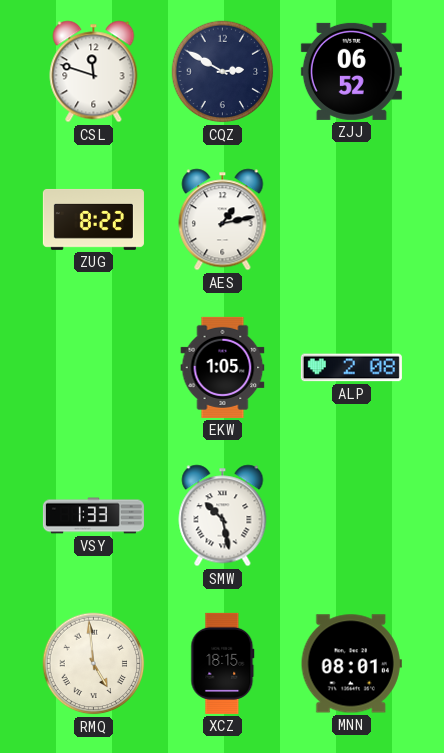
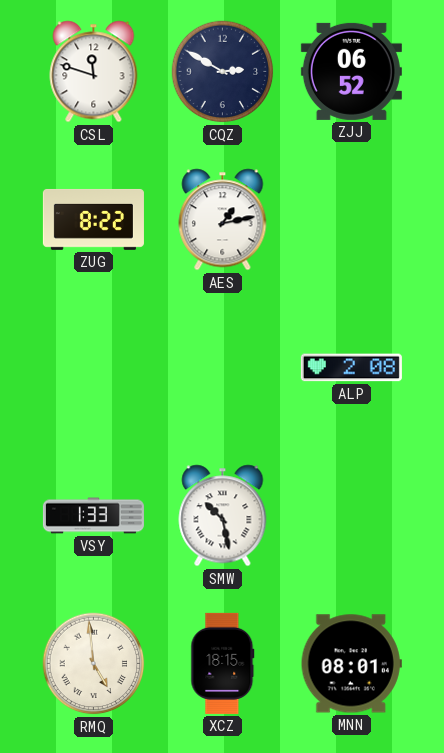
EKW: 1:05 -> none (223, 367)
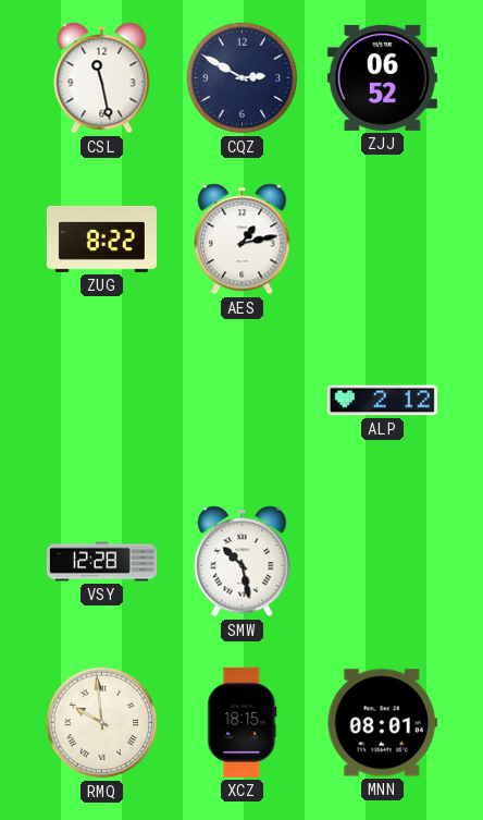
CSL: 11:48 -> 11:28 (102, 78)
ALP: 2:08 -> 2:12 (382, 401)
VSY: 1:33 -> 12:28 (101, 562)
RMQ: 4:59 -> 9:59 (102, 723)
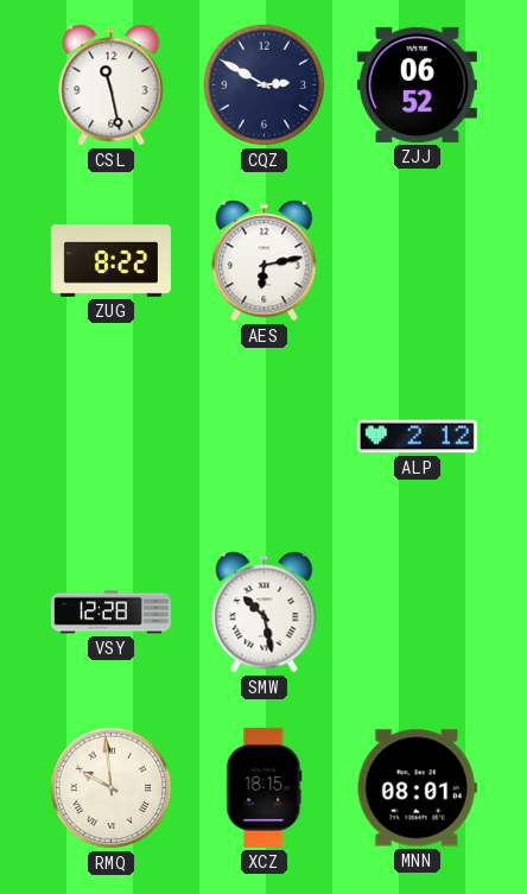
AES: 1:13 -> 6:13 (265, 261)
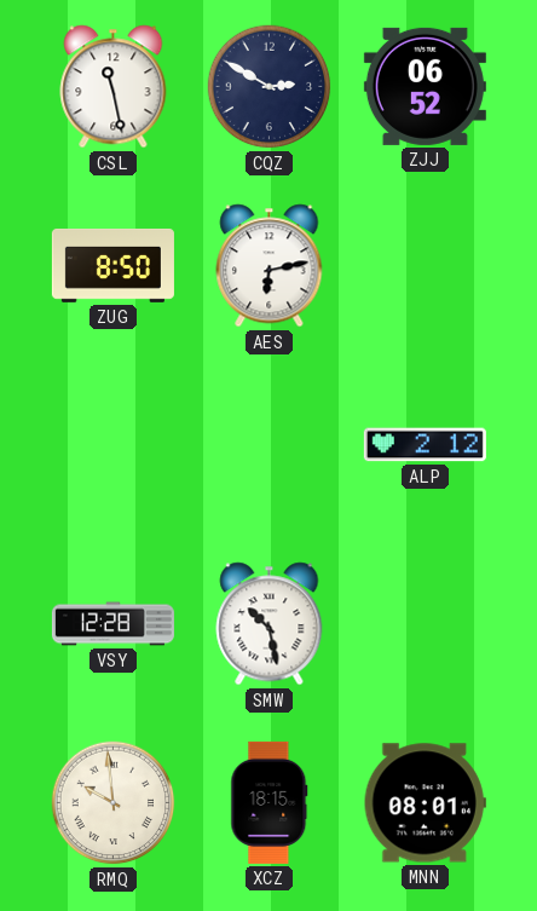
ZUG: 8:22 -> 8:50 (112, 265)
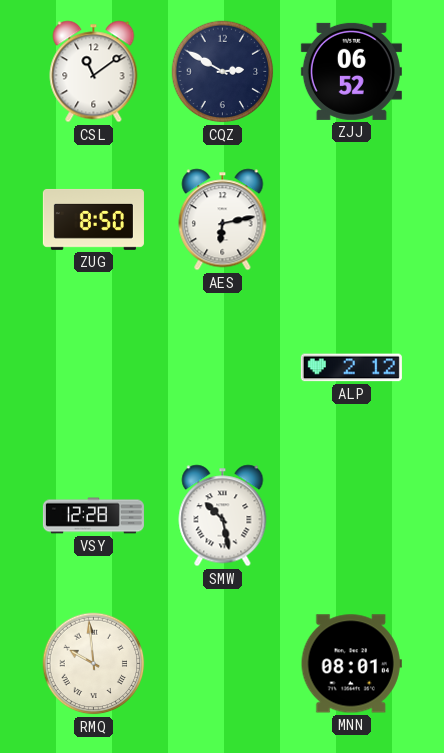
CSL: 11:28 -> 11:09 (94, 72)
XCZ: 18:15 -> none (270, 802)
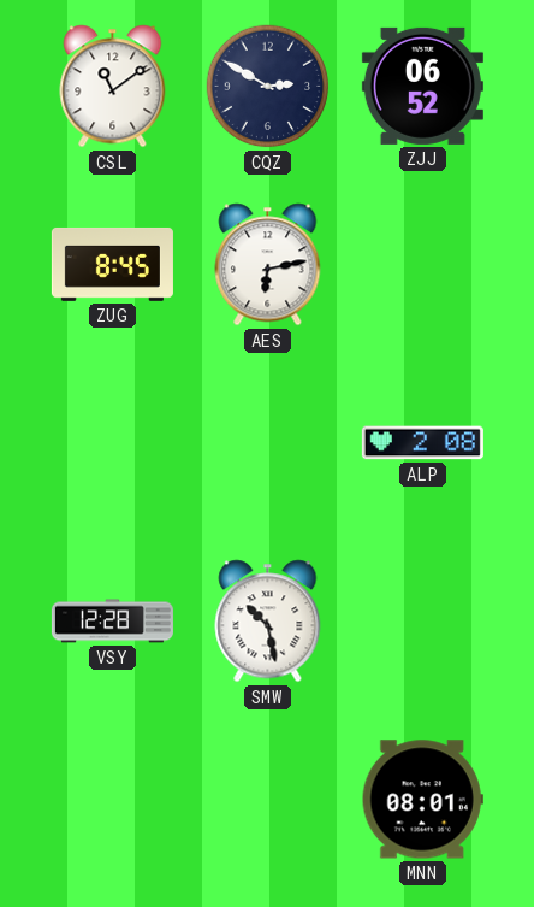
ZUG: 8:50 -> 8:45 (112, 264)
ALP: 2:12 -> 2:08 (422, 443)
RMQ: 9:59 -> none (94, 664)
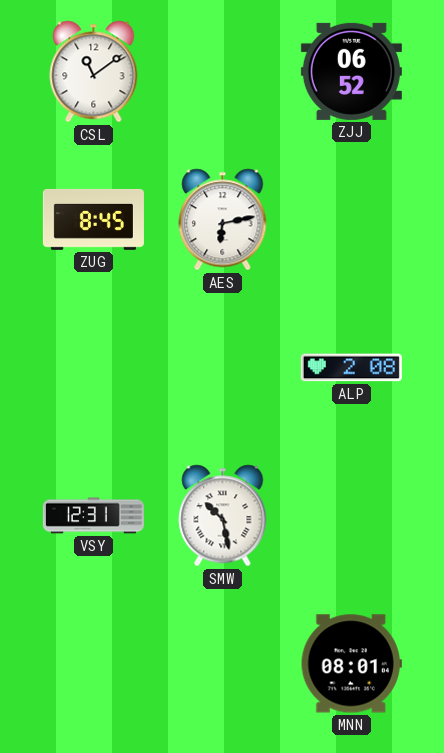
CQZ: 2:50 -> none (268, 87)
VSY: 12:28 -> 12:31 (93, 516)
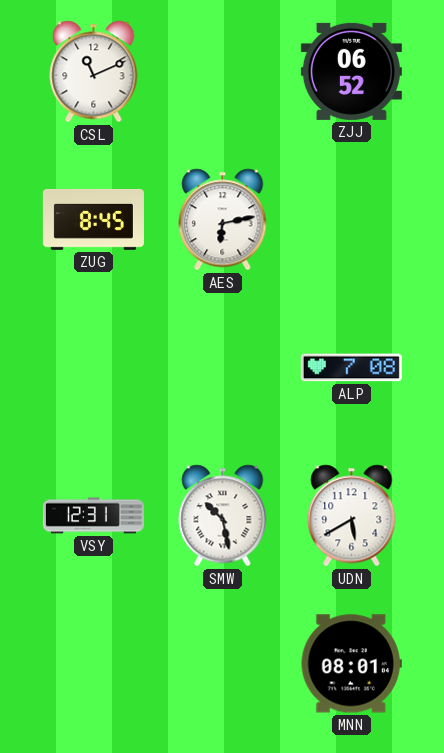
CSL: 11:09 -> 11:11 (94, 72)
ALP: 2:08 -> 7:08 (351, 368)
UDN: none -> 5:40 (352, 516)
